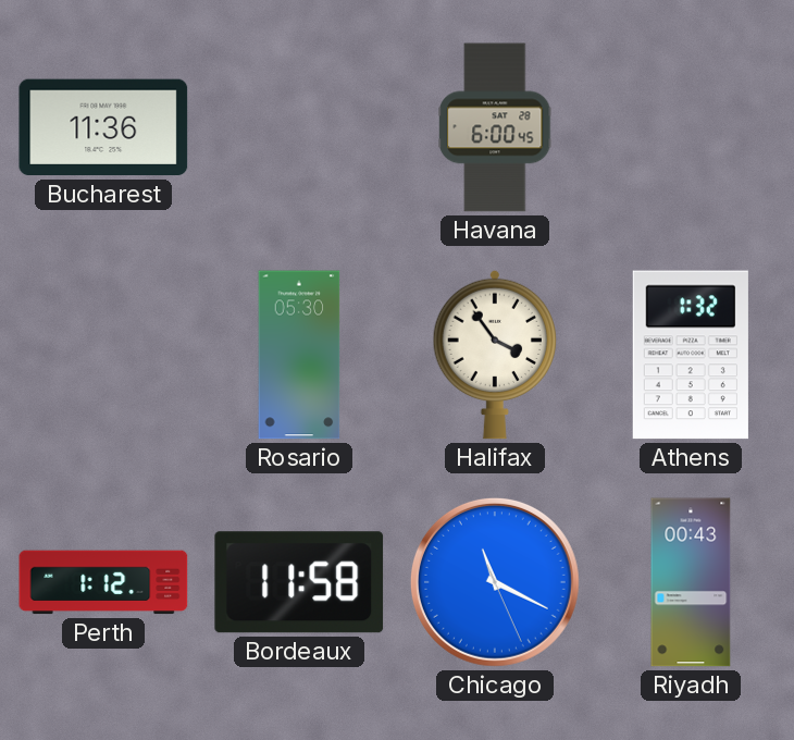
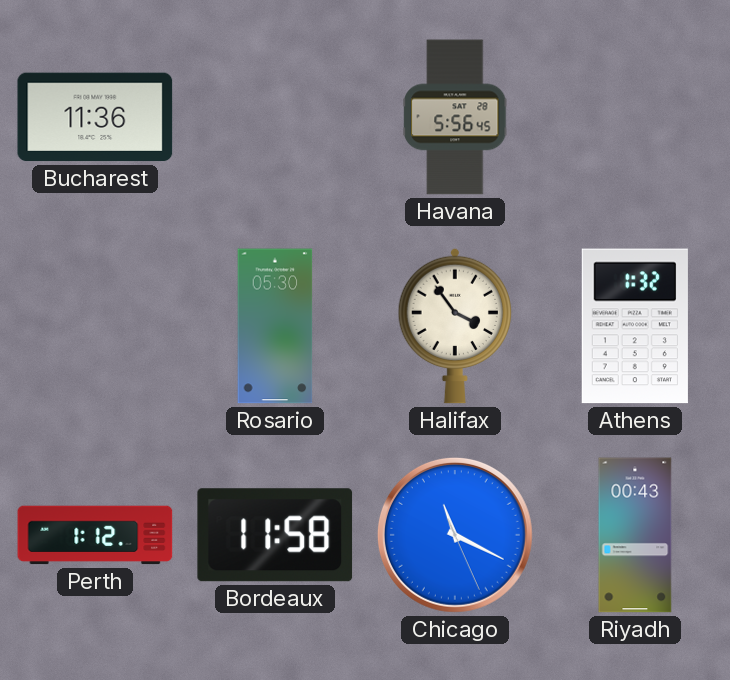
Havana: 6:00 -> 5:56 (455, 117)
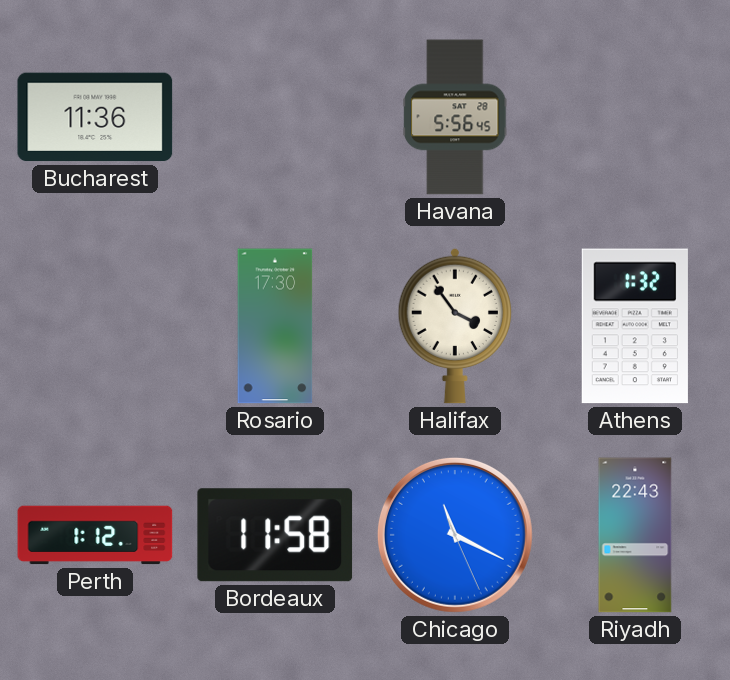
Rosario: 05:30 -> 17:30 (275, 326)
Riyadh: 00:43 -> 22:43 (635, 535)
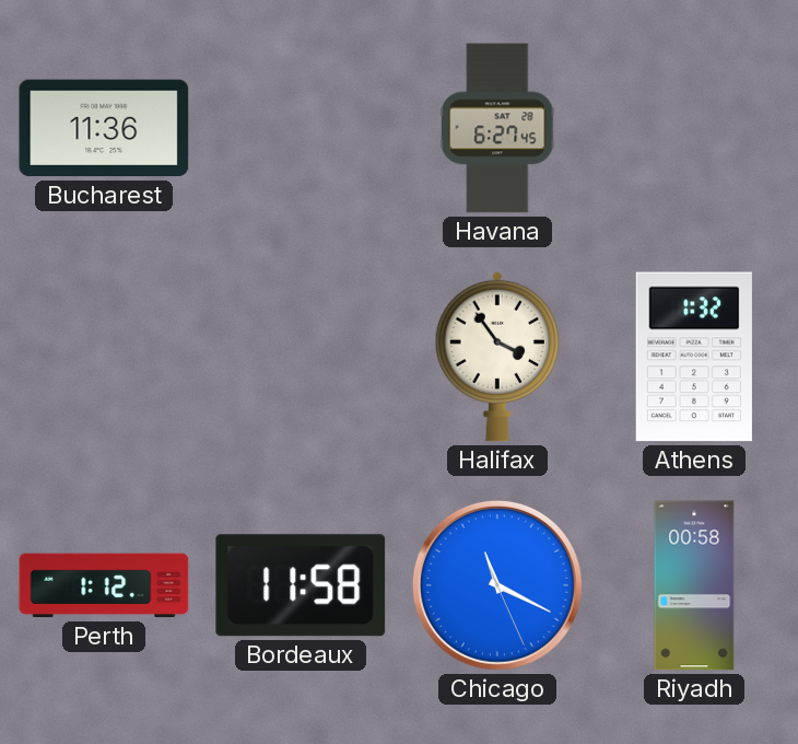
Havana: 5:56 -> 6:27 (497, 128)
Rosario: 17:30 -> none (275, 326)
Riyadh: 22:43 -> 00:58 (694, 585)
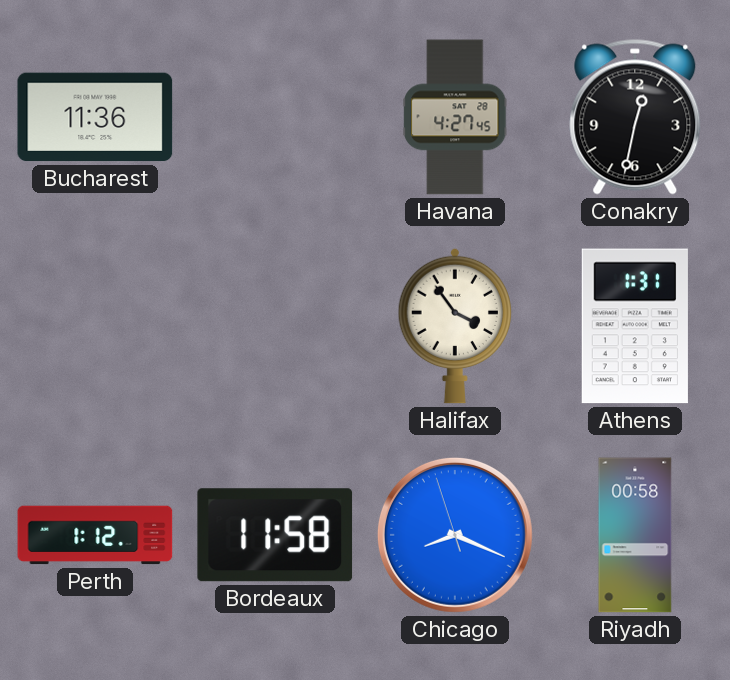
Havana: 6:27 -> 4:27 (455, 117)
Conakry: none -> 12:32 (635, 117)
Athens: 1:32 -> 1:31 (635, 326)
Chicago: 11:19 -> 8:18 (455, 535)
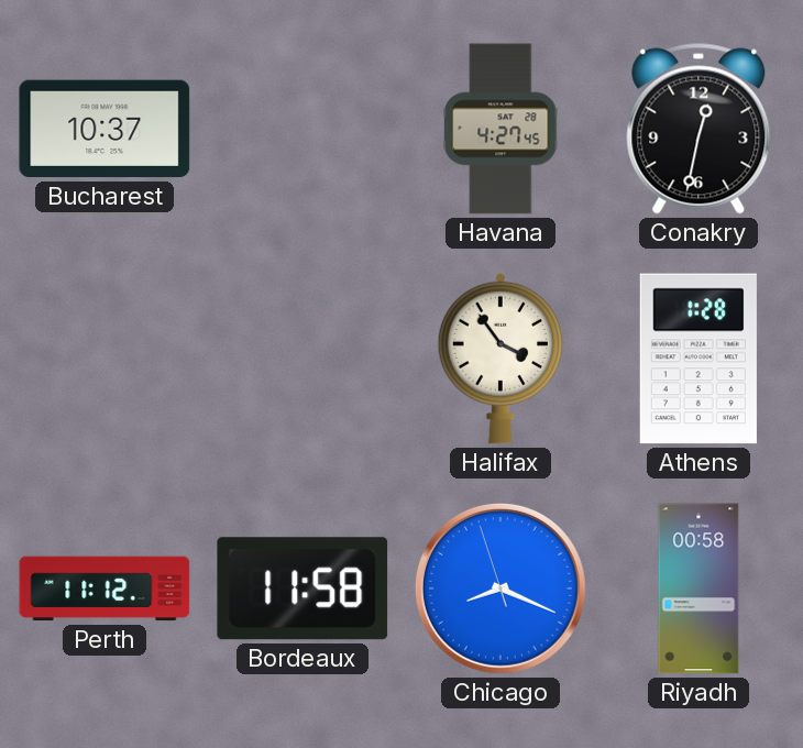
Bucharest: 11:36 -> 10:37 (105, 129)
Athens: 1:31 -> 1:28 (698, 359)
Perth: 1:12 -> 11:12 (105, 588)
